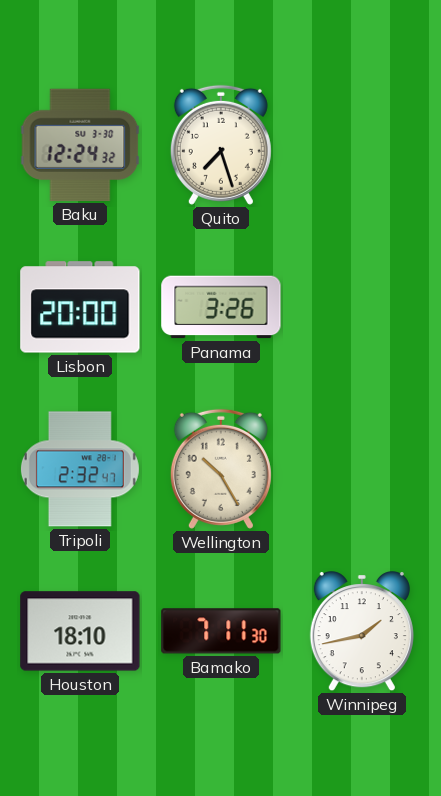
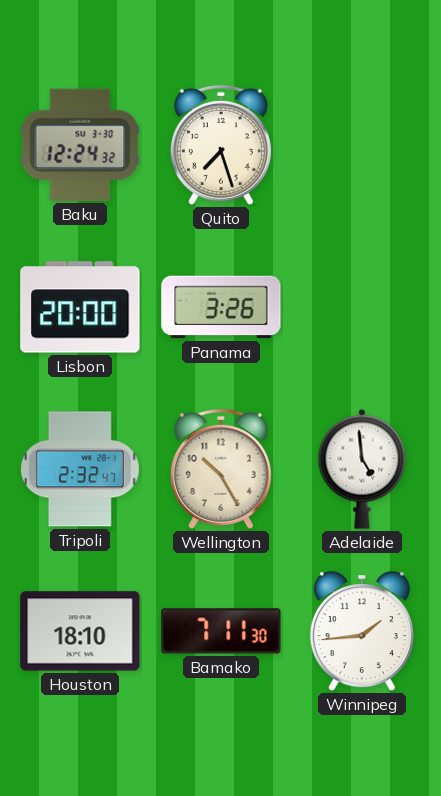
Adelaide: none -> 4:59 (362, 469)
Winnipeg: 1:43 -> 1:44 (362, 632)
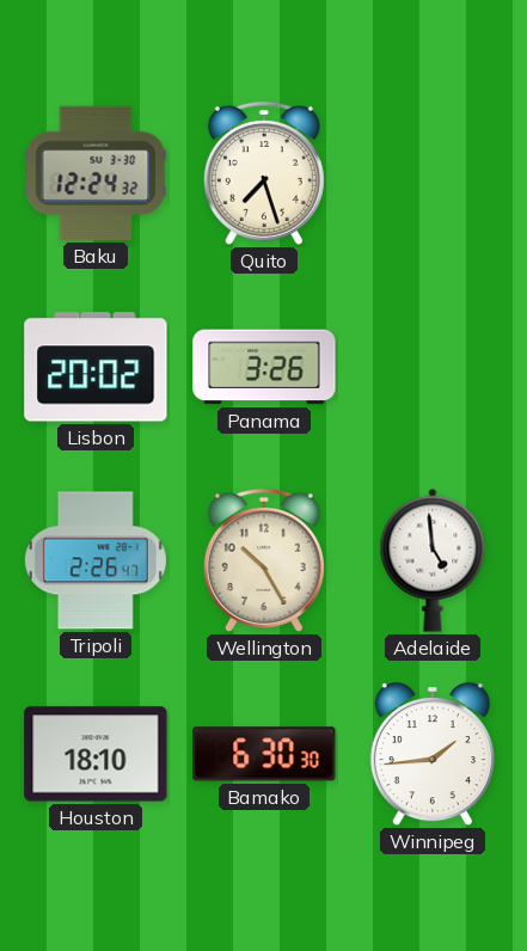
Lisbon: 20:00 -> 20:02 (96, 367)
Tripoli: 2:32 -> 2:26 (96, 560)
Bamako: 7:11 -> 6:30 (264, 754)
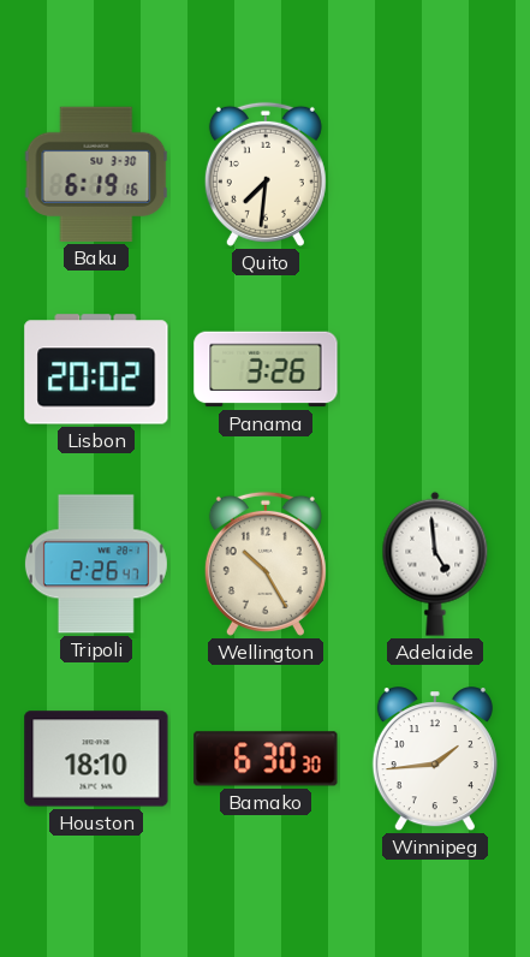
Baku: 12:24 -> 6:19 (96, 174)
Quito: 7:27 -> 7:31 (266, 174)
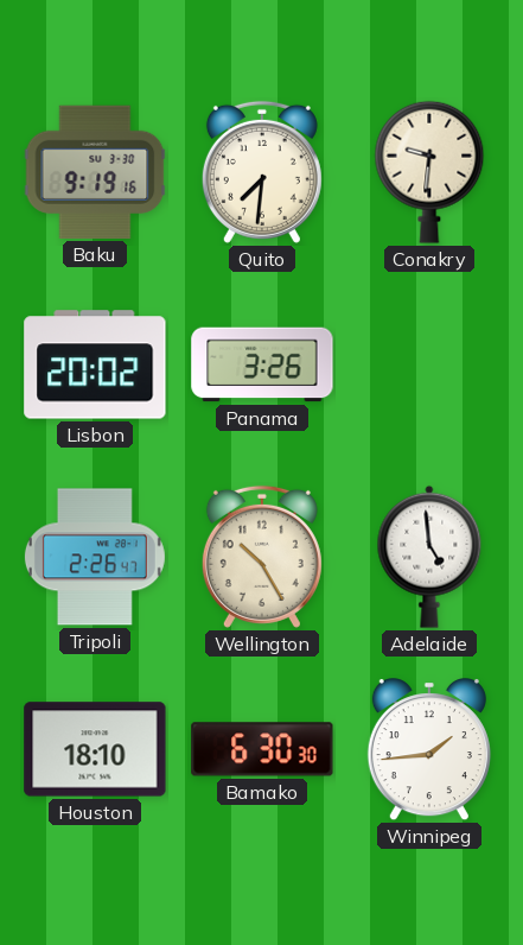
Baku: 6:19 -> 9:19 (95, 172)
Conakry: none -> 9:31 (429, 172)
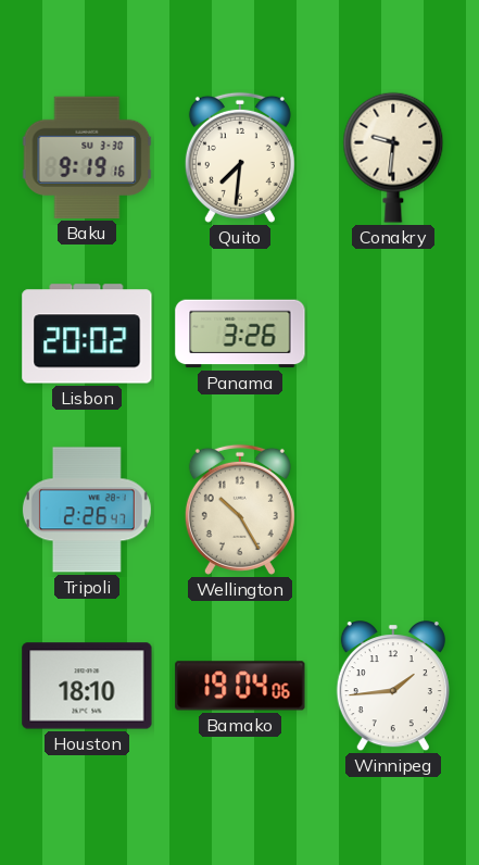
Adelaide: 4:59 -> none (429, 557)
Bamako: 6:30 -> 19:04 (240, 686)
